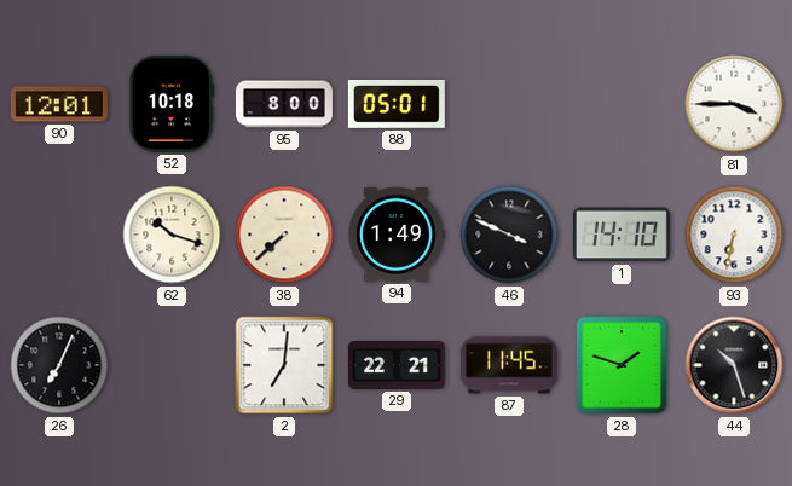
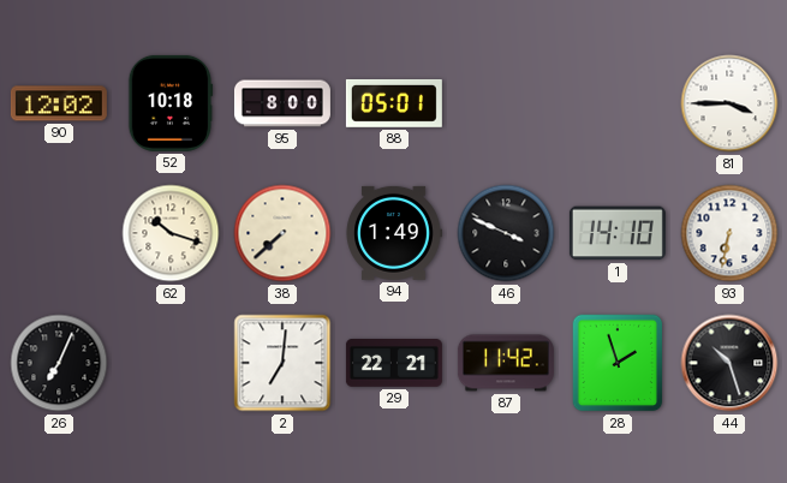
90: 12:01 -> 12:02 (59, 103)
87: 11:45 -> 11:42 (506, 363)
28: 1:48 -> 1:57 (618, 363)
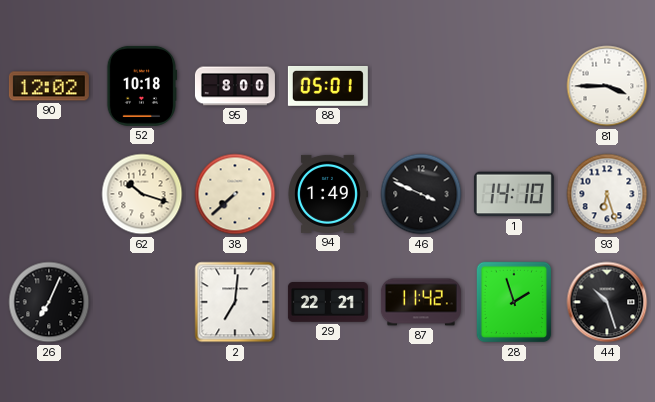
93: 6:32 -> 6:27 (607, 194)
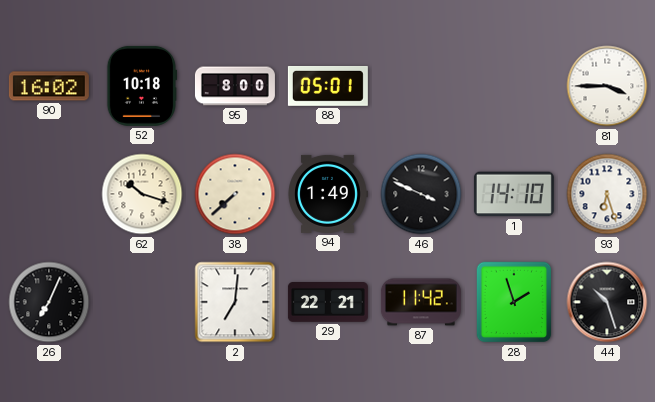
90: 12:02 -> 16:02 (49, 86)
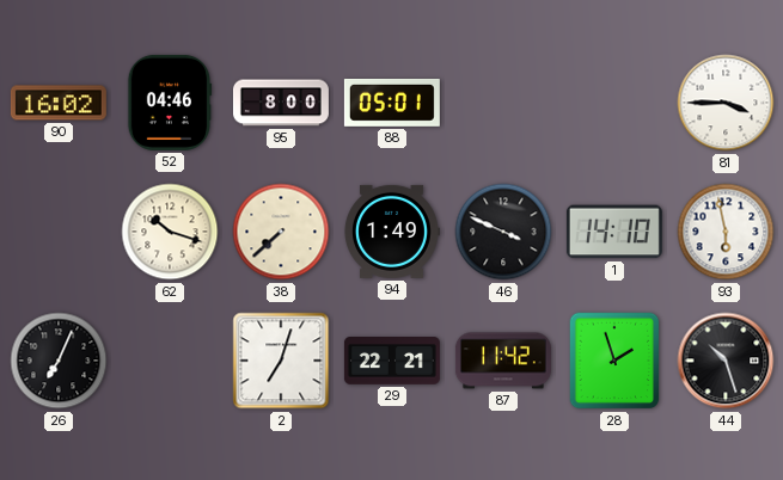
52: 10:18 -> 04:46 (170, 103)
93: 6:27 -> 5:58 (726, 232)
2: 7:01 -> 7:03 (281, 361)
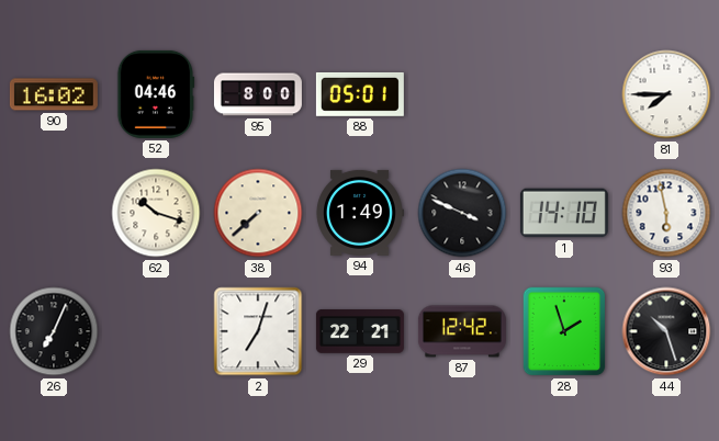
81: 3:45 -> 7:45 (666, 94)
87: 11:42 -> 12:42 (462, 331)
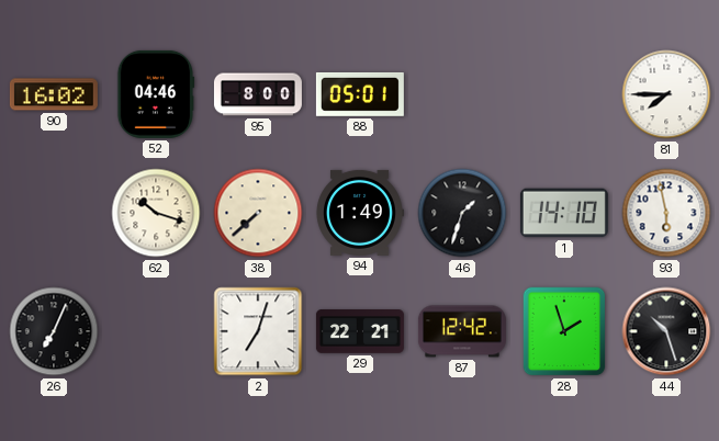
46: 3:49 -> 1:33 (462, 213)
